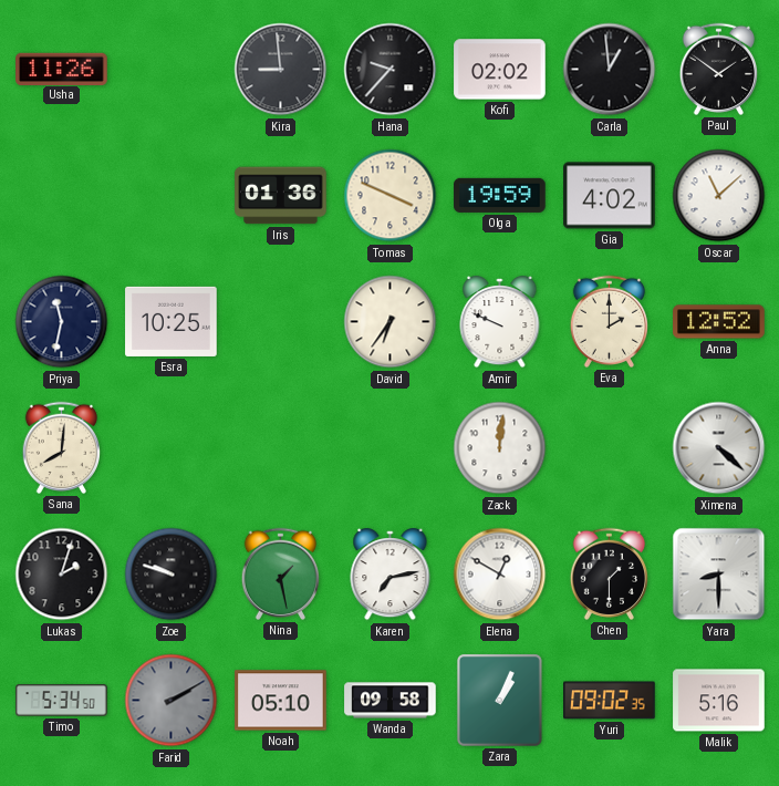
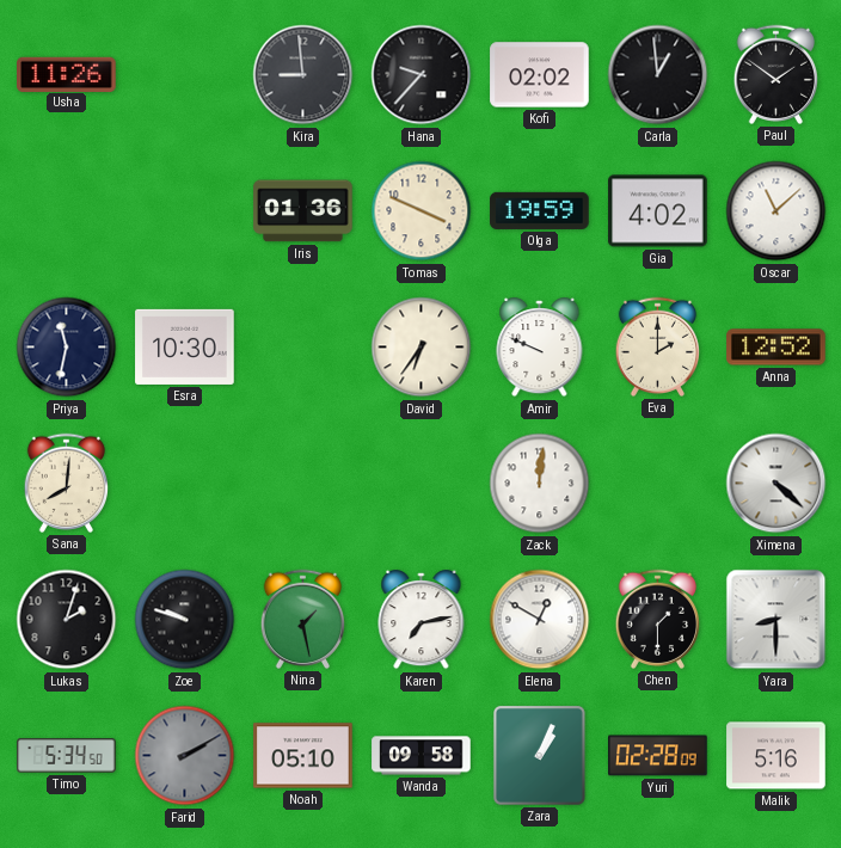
Esra: 10:25 -> 10:30 (185, 346)
Yuri: 09:02 -> 02:28 (658, 756)
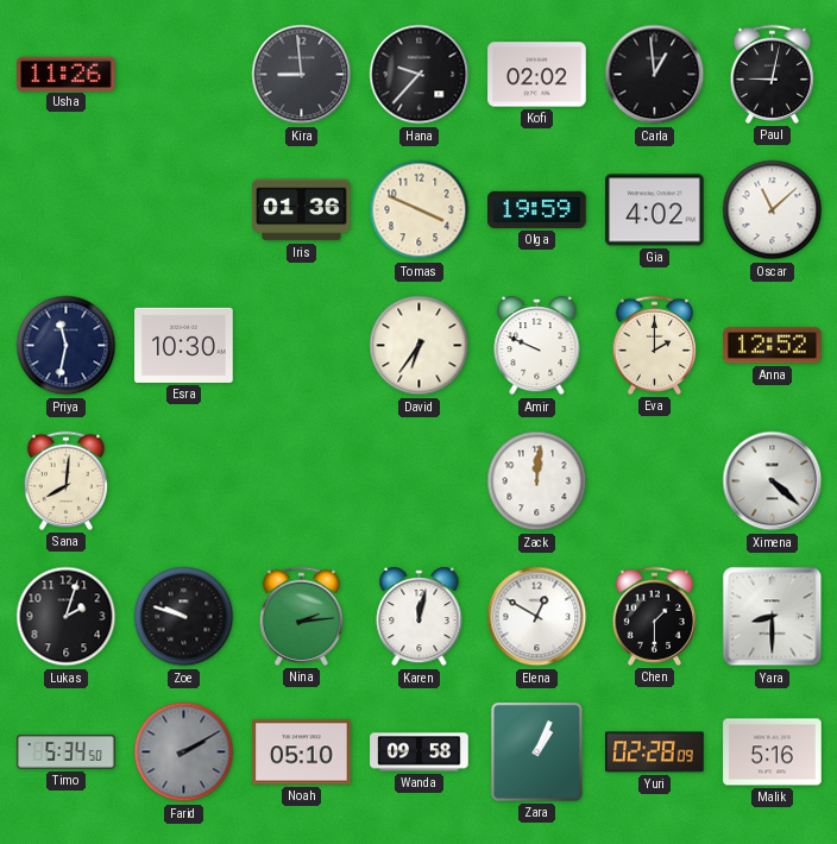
Paul: 1:51 -> 9:02 (772, 74)
Nina: 1:28 -> 2:14 (301, 616)
Karen: 7:13 -> 12:02 (420, 618)
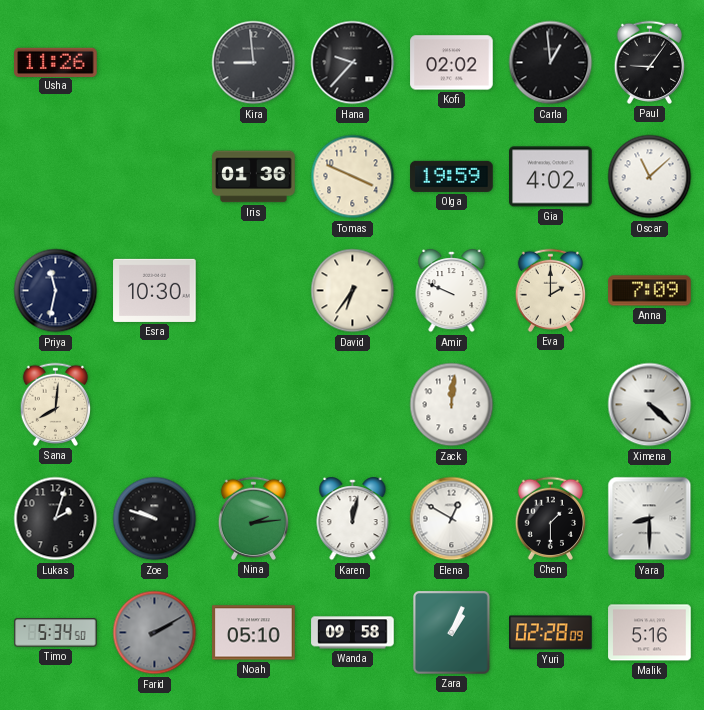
Paul: 9:02 -> 9:06 (649, 62)
Anna: 12:52 -> 7:09 (650, 291)
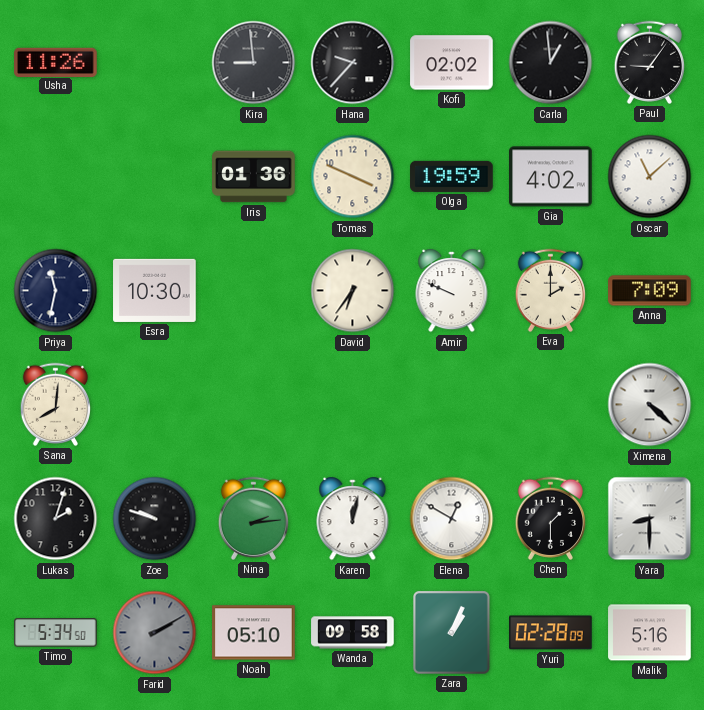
Zack: 12:01 -> none (452, 405)
